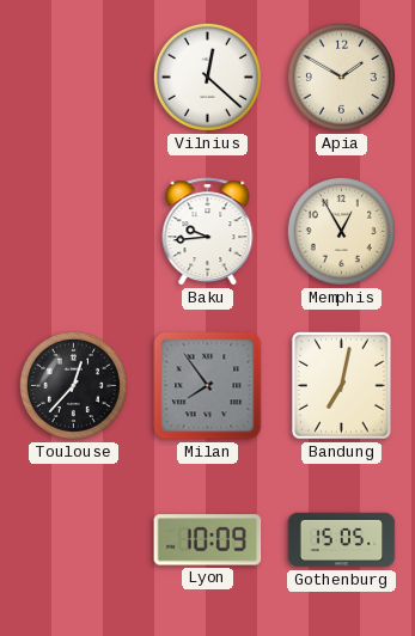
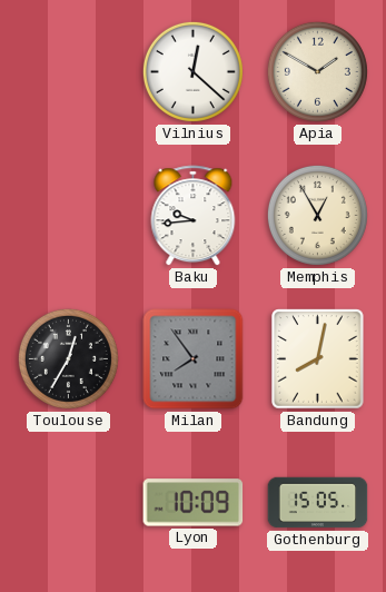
Toulouse: 12:37 -> 12:35 (68, 358)
Bandung: 7:02 -> 8:02 (318, 359)
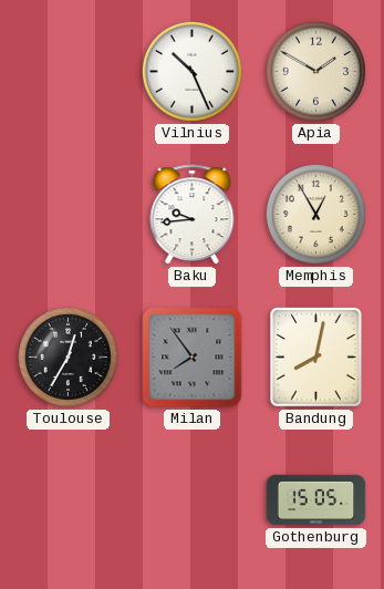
Vilnius: 12:22 -> 10:26 (191, 71)
Lyon: 10:09 -> none (194, 503)
